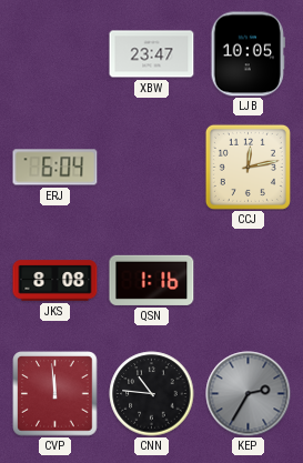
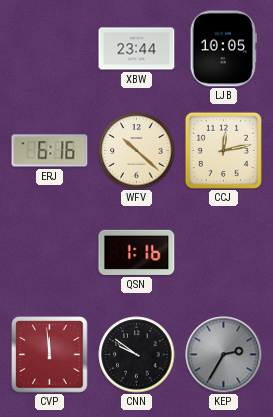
XBW: 23:47 -> 23:44 (137, 49)
ERJ: 6:04 -> 6:16 (50, 151)
WFV: none -> 10:22 (137, 151)
JKS: 8:08 -> none (55, 281)
CNN: 10:46 -> 9:51 (137, 355)
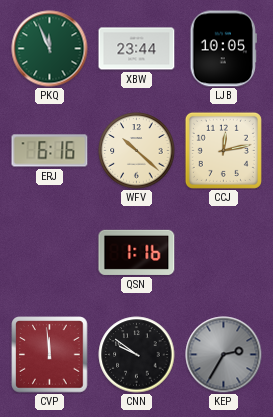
PKQ: none -> 11:56 (50, 49)
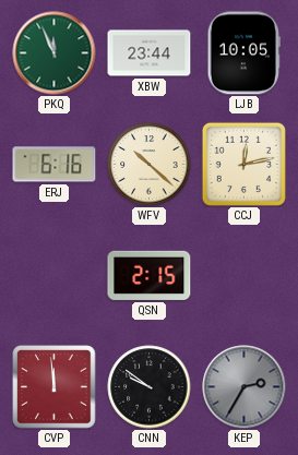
QSN: 1:16 -> 2:15 (150, 275)
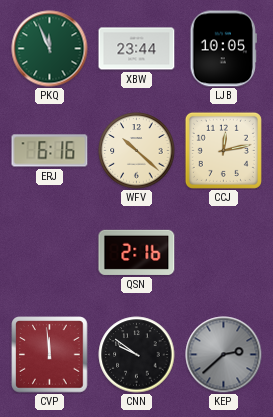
QSN: 2:15 -> 2:16 (137, 252)
KEP: 2:35 -> 2:38 (224, 355)
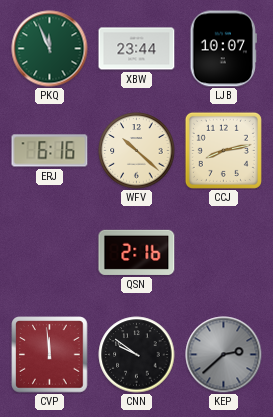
LJB: 10:05 -> 10:07 (223, 49)
CCJ: 12:13 -> 8:13 (223, 150)
